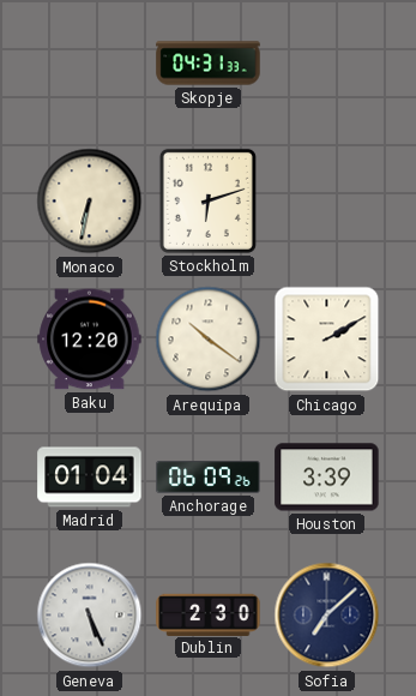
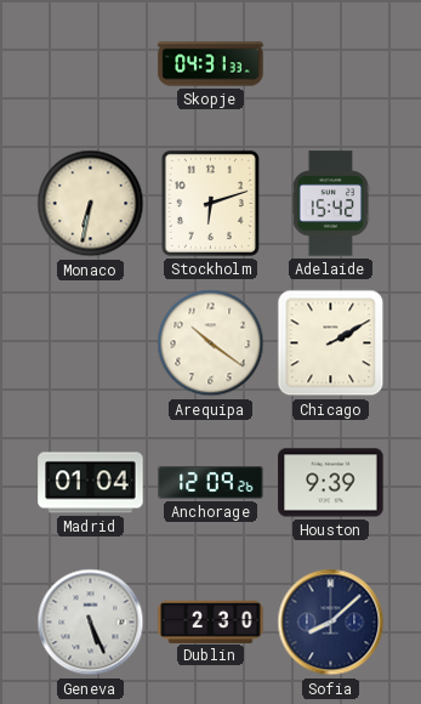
Adelaide: none -> 15:42 (330, 204)
Baku: 12:20 -> none (90, 340)
Anchorage: 06:09 -> 12:09 (211, 483)
Houston: 3:39 -> 9:39 (331, 483)
Sofia: 7:08 -> 8:08 (331, 623)
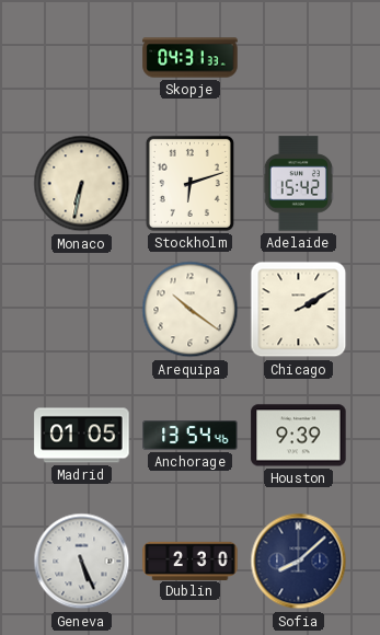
Madrid: 01:04 -> 01:05 (82, 436)
Anchorage: 12:09 -> 13:54 (191, 436)
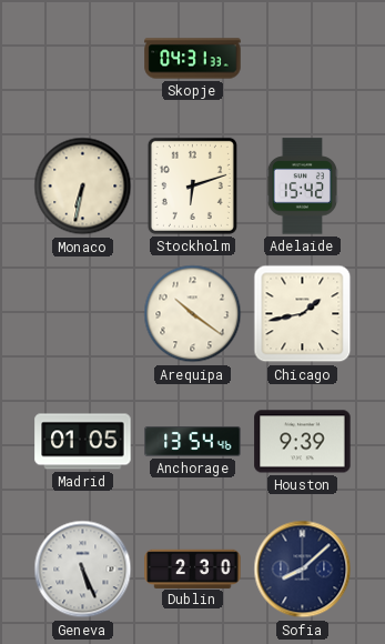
Chicago: 2:10 -> 1:43 (303, 314)
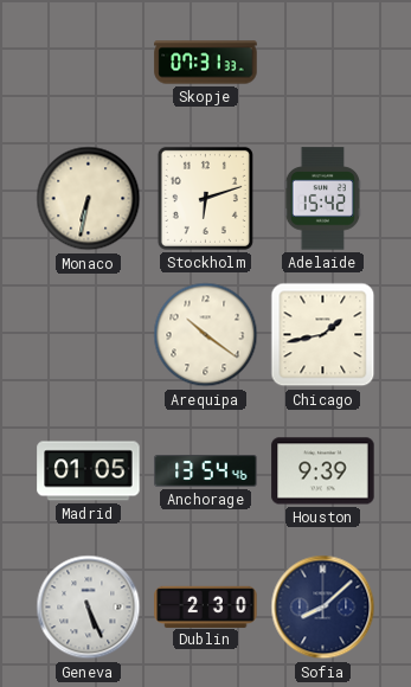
Skopje: 04:31 -> 07:31 (206, 63)
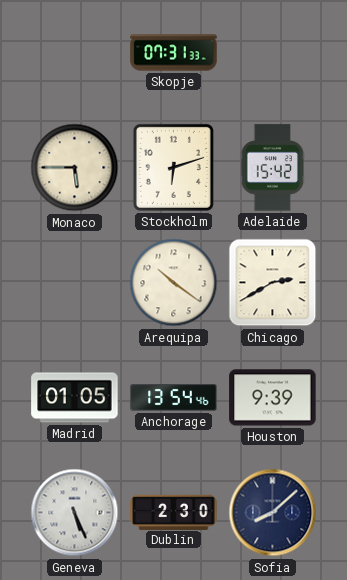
Monaco: 6:32 -> 5:45 (75, 168)
Chicago: 1:43 -> 2:40 (273, 283)
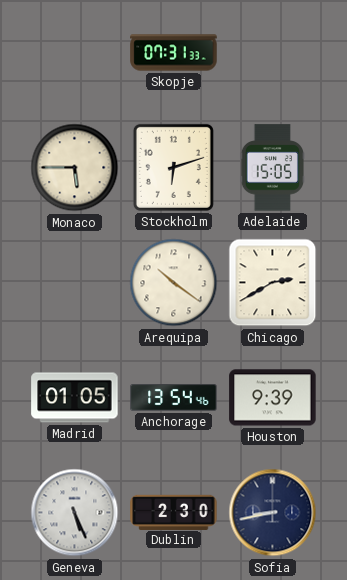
Adelaide: 15:42 -> 15:05 (272, 168)
Sofia: 8:08 -> 8:43 (273, 513)
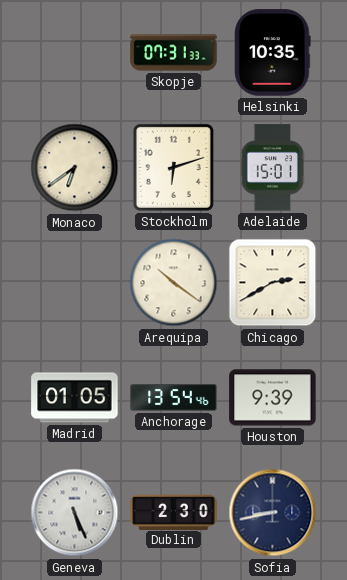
Helsinki: none -> 10:35 (273, 53)
Monaco: 5:45 -> 6:39 (75, 168)
Adelaide: 15:05 -> 15:01 (272, 168)
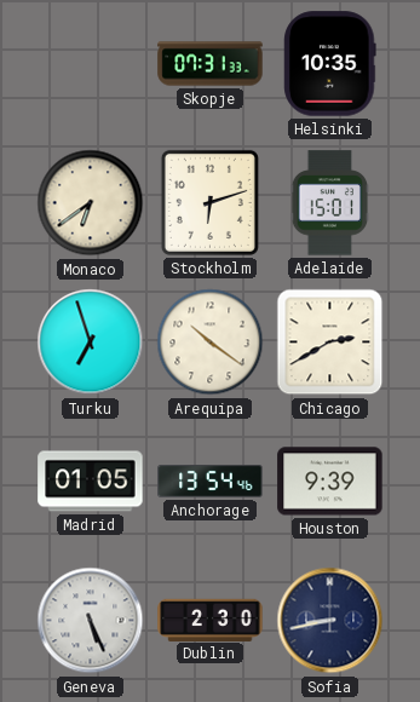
Turku: none -> 6:57 (91, 343)
